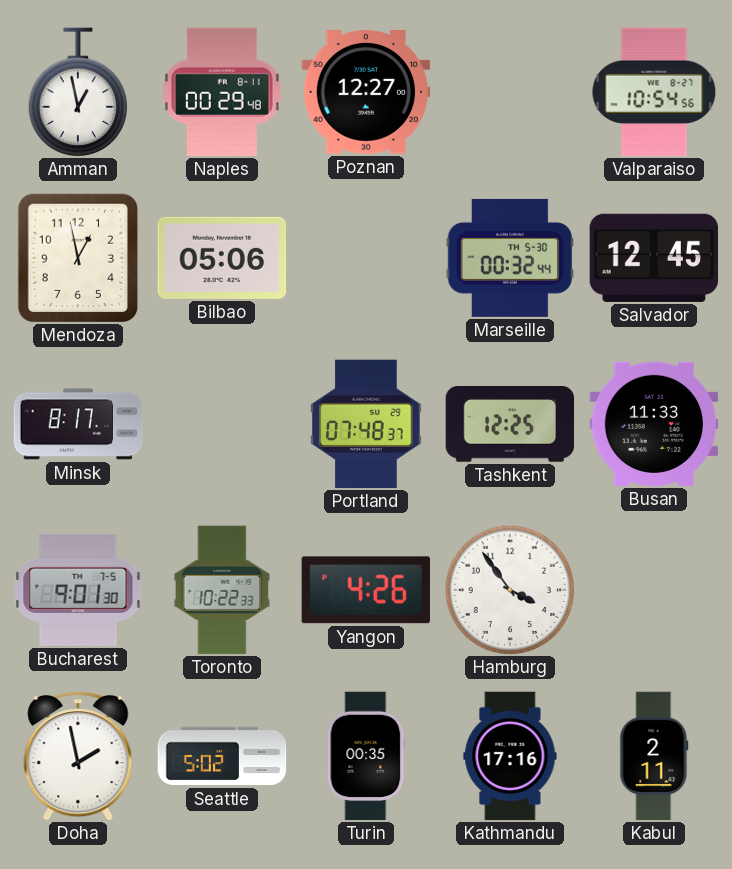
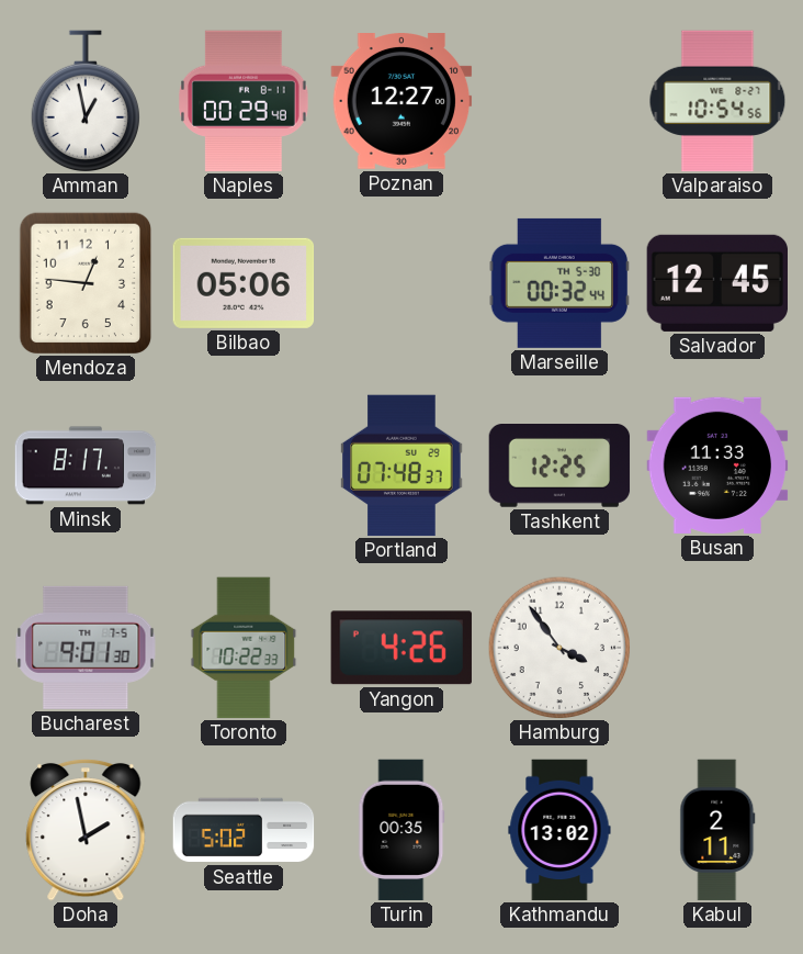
Mendoza: 12:58 -> 12:46 (86, 283)
Kathmandu: 17:16 -> 13:02 (559, 830)
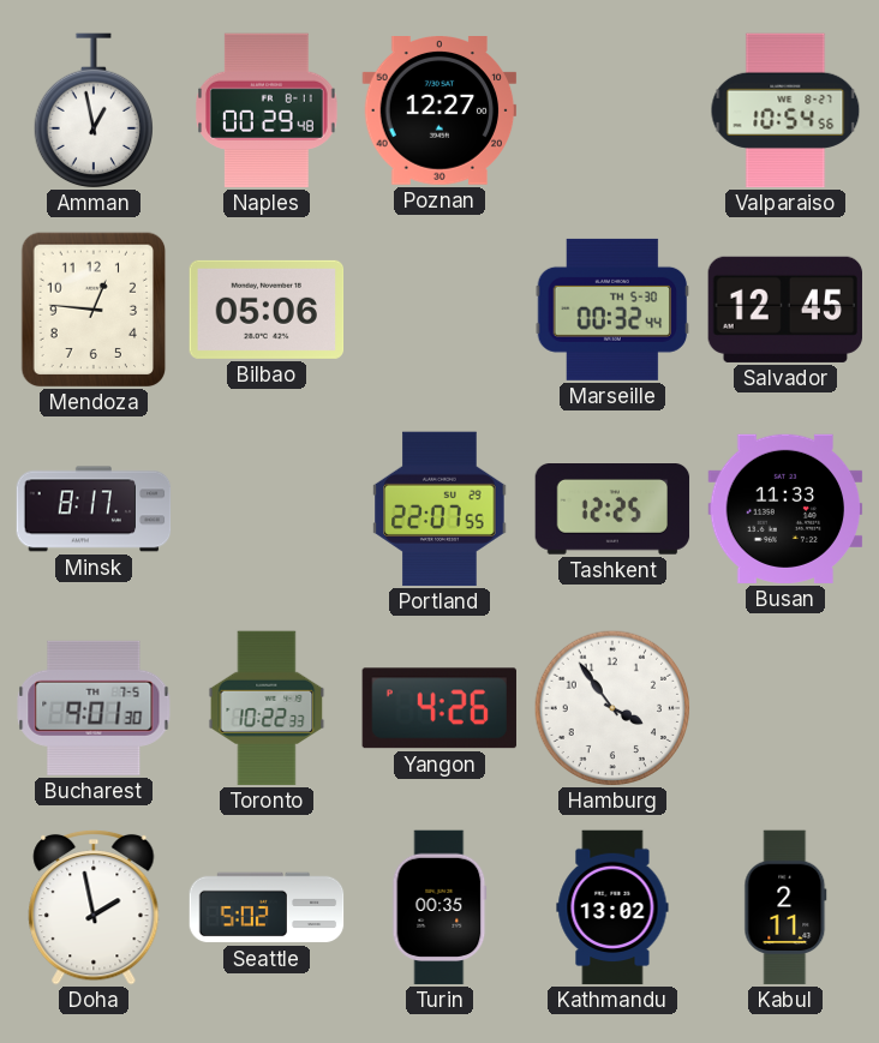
Portland: 07:48 -> 22:07 (439, 509)
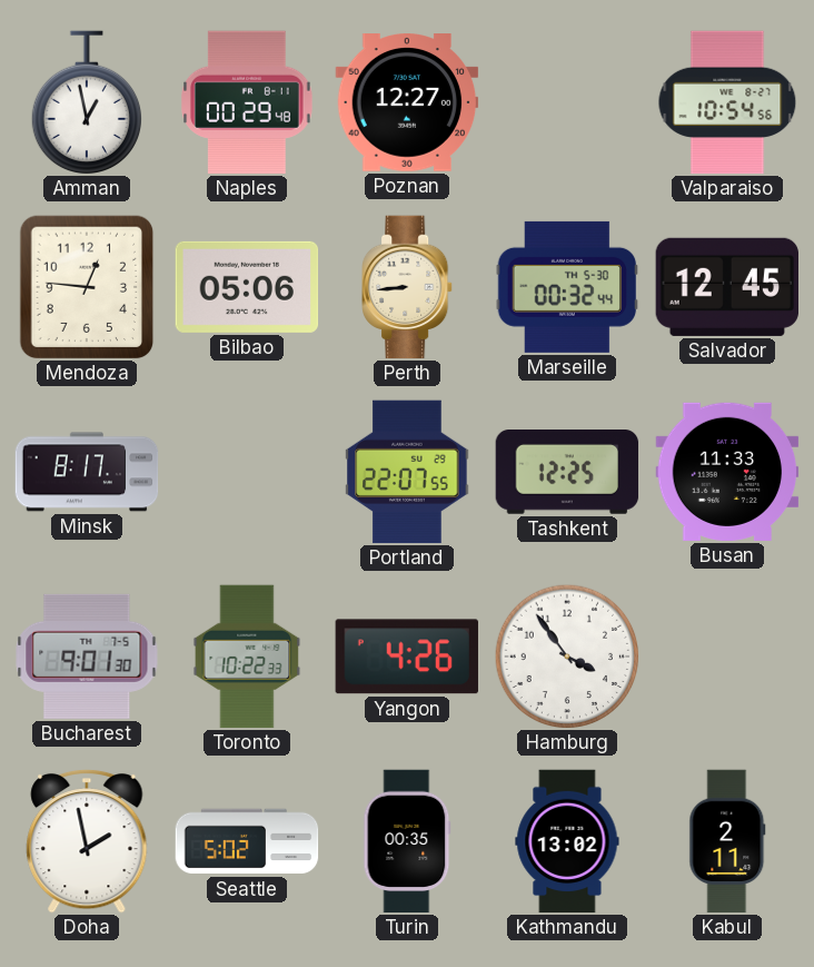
Perth: none -> 8:44 (408, 287)
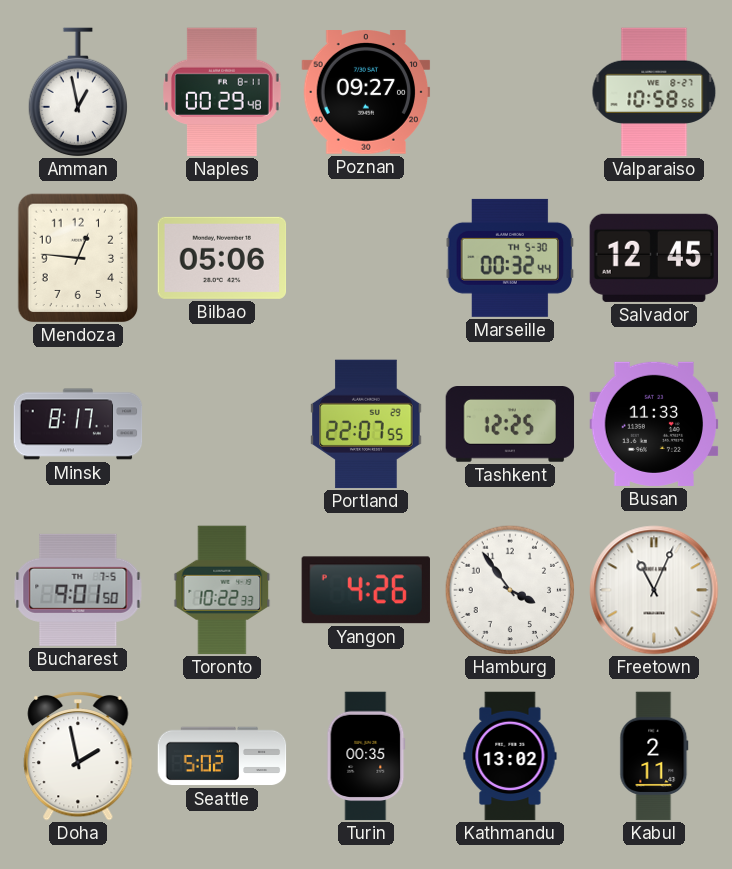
Poznan: 12:27 -> 09:27 (366, 93)
Valparaiso: 10:54 -> 10:58 (654, 92)
Perth: 8:44 -> none (408, 287)
Bucharest: 9:01:30 -> 9:01:50 (78, 590)
Freetown: none -> 11:04 (654, 590)
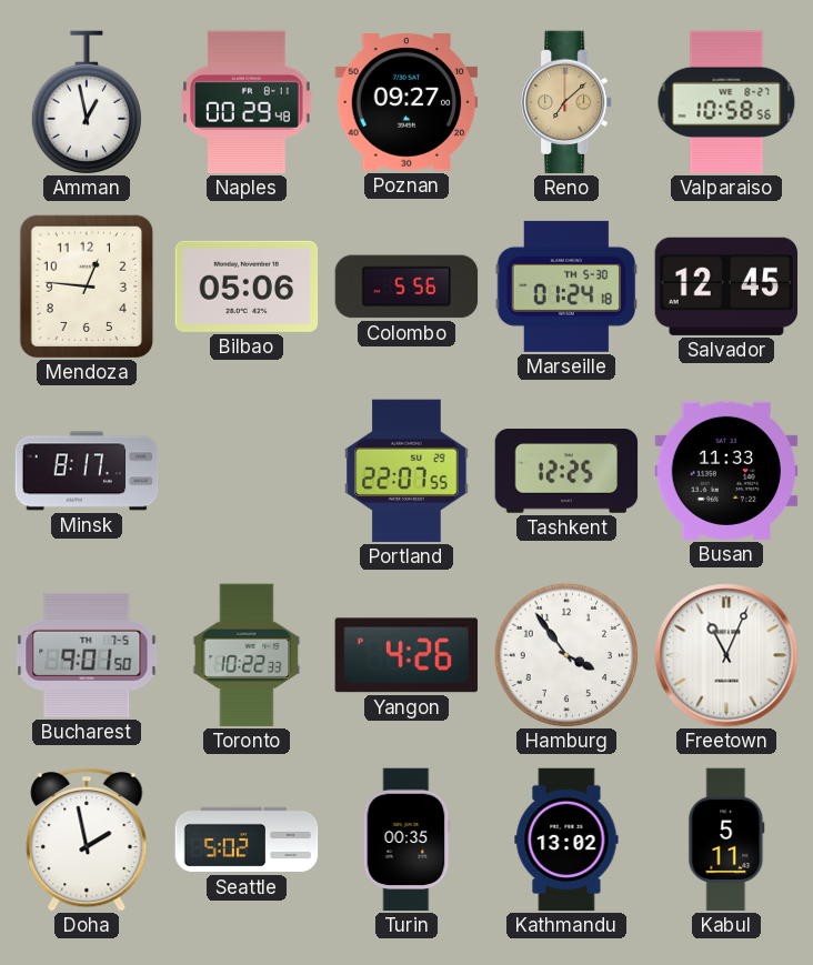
Reno: none -> 7:08 (568, 102)
Colombo: none -> 5:56 (406, 287)
Marseille: 00:32 -> 01:24 (566, 287)
Kabul: 2:11 -> 5:11 (726, 840)
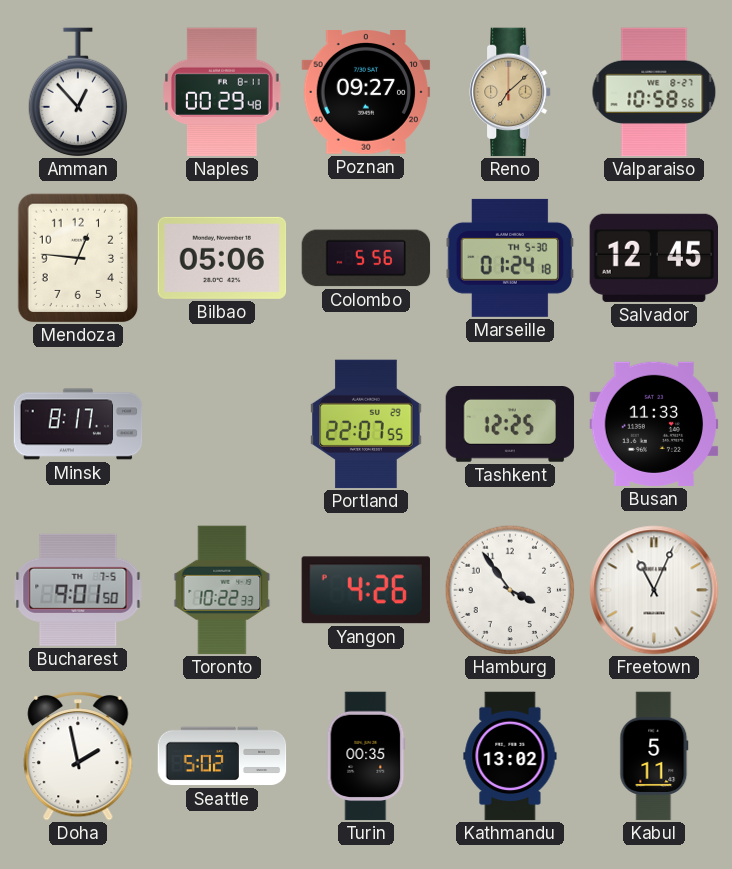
Amman: 12:58 -> 12:53 (77, 92)
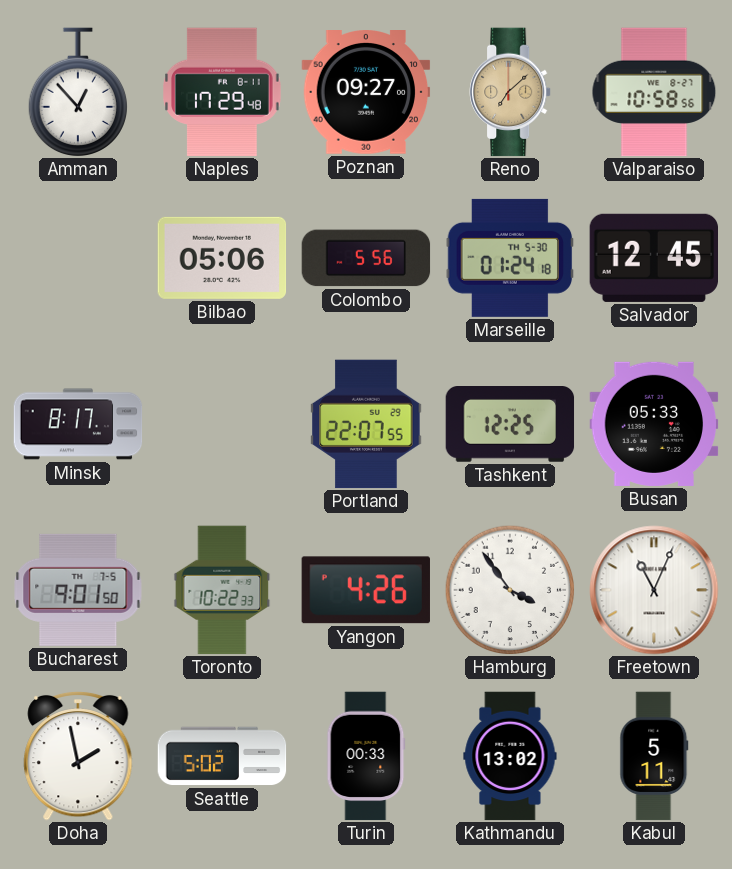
Naples: 00:29 -> 17:29 (222, 92)
Mendoza: 12:46 -> none (78, 258)
Busan: 11:33 -> 05:33 (654, 424)
Turin: 00:35 -> 00:33 (366, 756)
